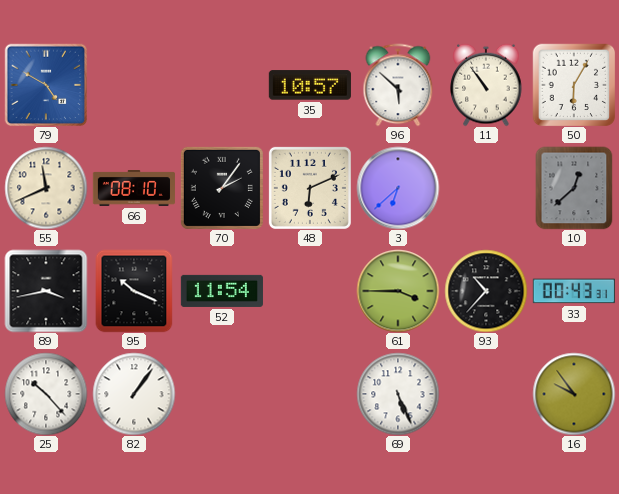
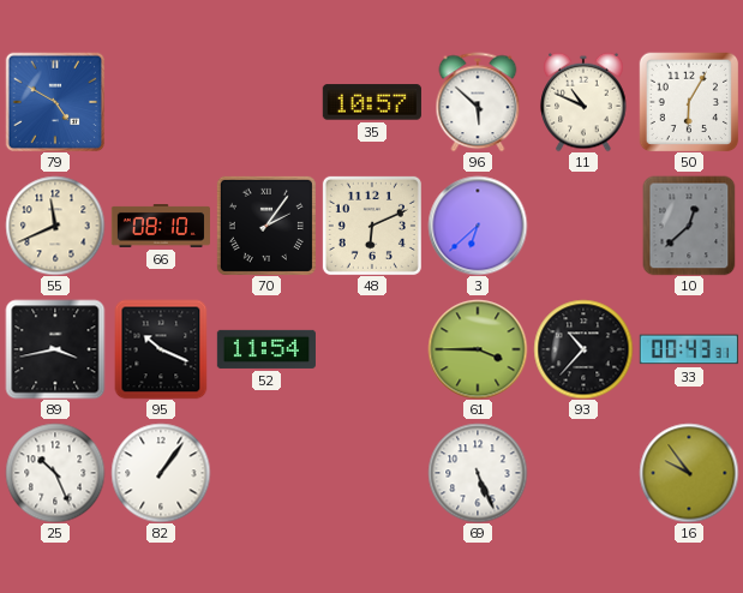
11: 10:54 -> 10:49 (583, 102)
25: 10:23 -> 10:26 (55, 473)
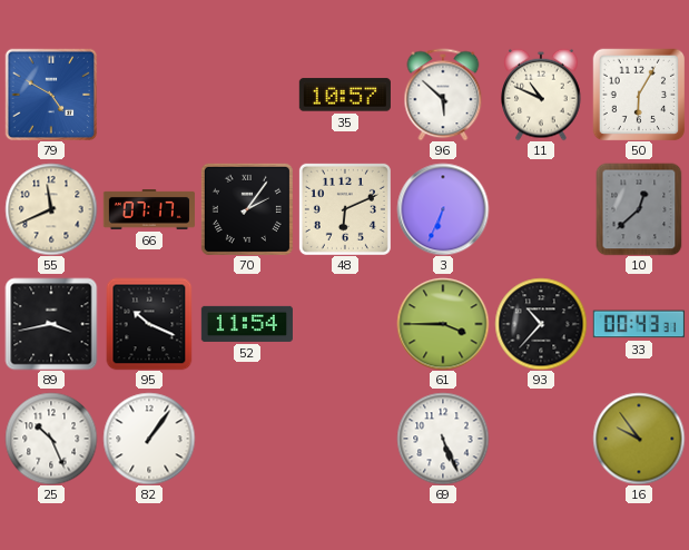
66: 08:10 -> 07:17 (149, 210)
3: 6:38 -> 6:34 (443, 209)
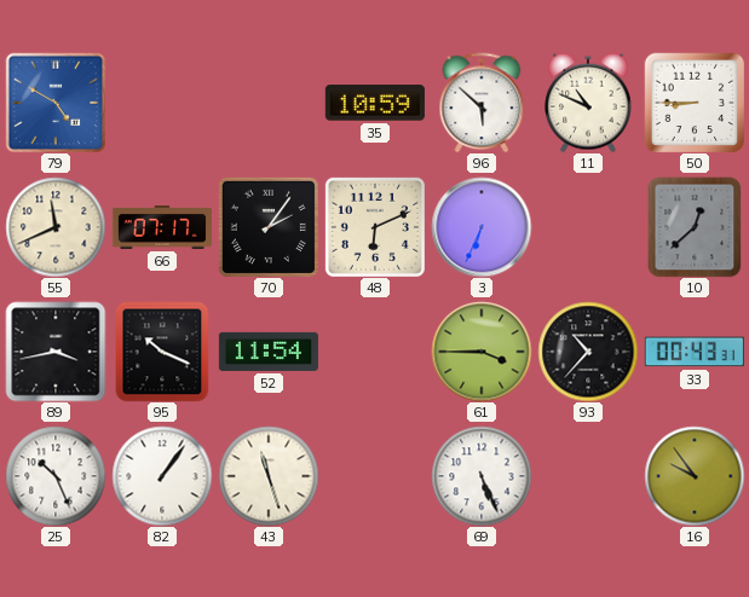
35: 10:57 -> 10:59 (375, 103)
50: 6:05 -> 8:45 (695, 103)
43: none -> 11:27 (269, 476)
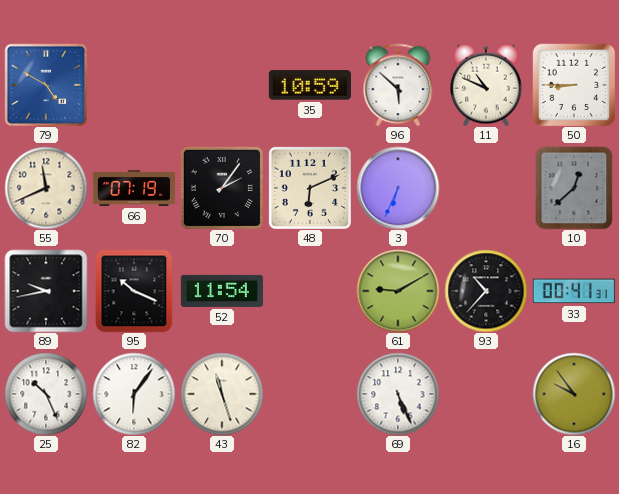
66: 07:17 -> 07:19 (134, 189)
89: 3:43 -> 9:43 (46, 291)
61: 3:45 -> 9:10 (398, 291)
33: 00:43 -> 00:41 (574, 291)
82: 1:06 -> 6:06 (134, 394)
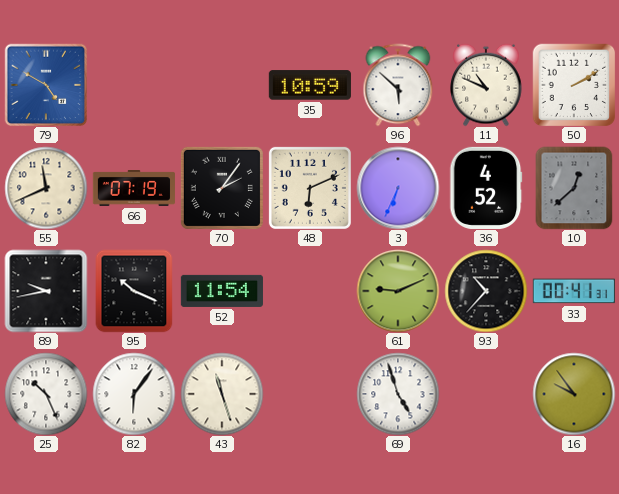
50: 8:45 -> 2:10 (574, 85)
36: none -> 4:52 (486, 188)
61: 9:10 -> 9:11 (398, 291)
69: 5:26 -> 4:57 (398, 394)
